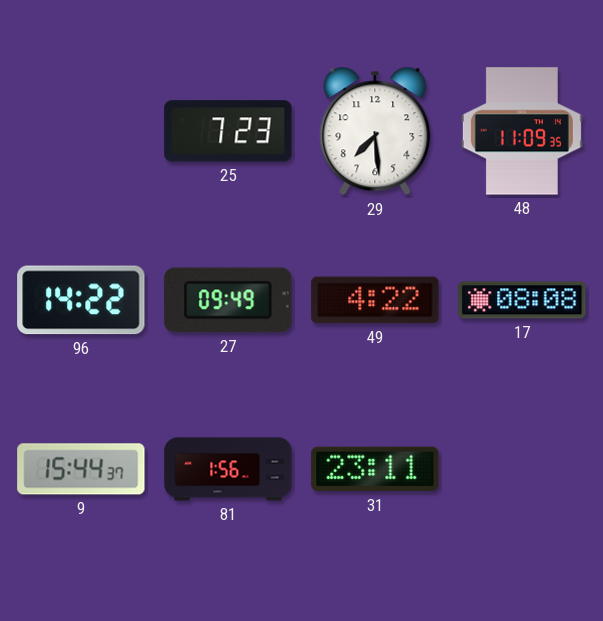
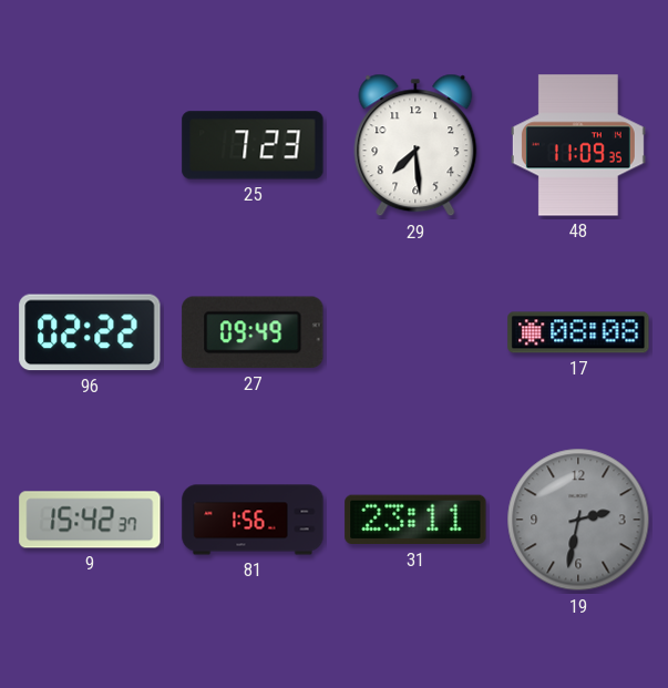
96: 14:22 -> 02:22 (90, 332)
49: 4:22 -> none (375, 300)
9: 15:44 -> 15:42 (90, 520)
19: none -> 2:32 (578, 520)
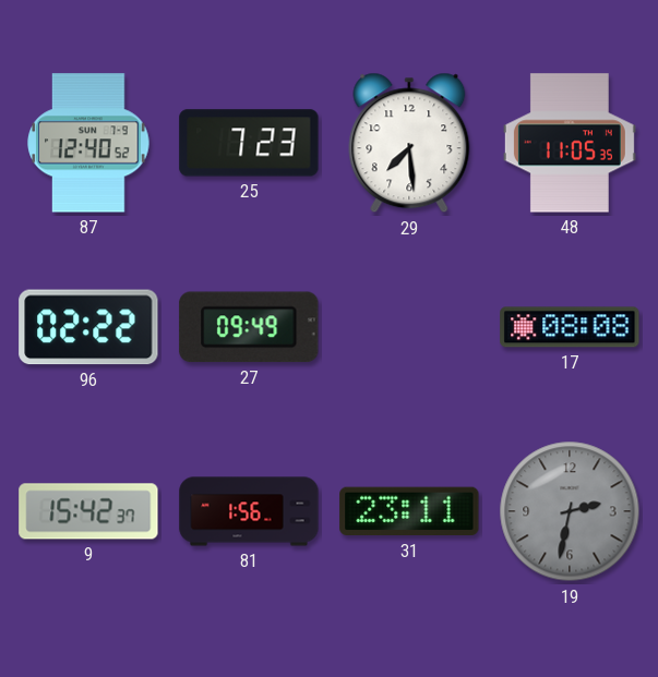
87: none -> 12:40 (88, 143)
48: 11:09 -> 11:05 (570, 143)
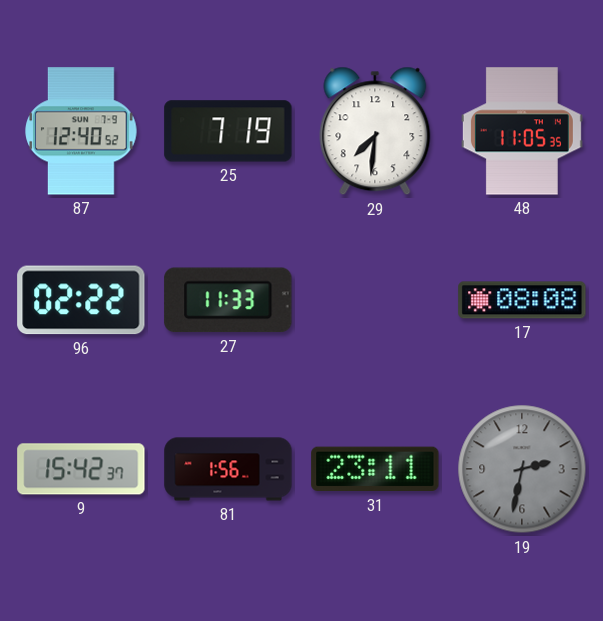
25: 7:23 -> 7:19 (228, 131)
29: 7:29 -> 7:31 (375, 131)
27: 09:49 -> 11:33 (228, 300)
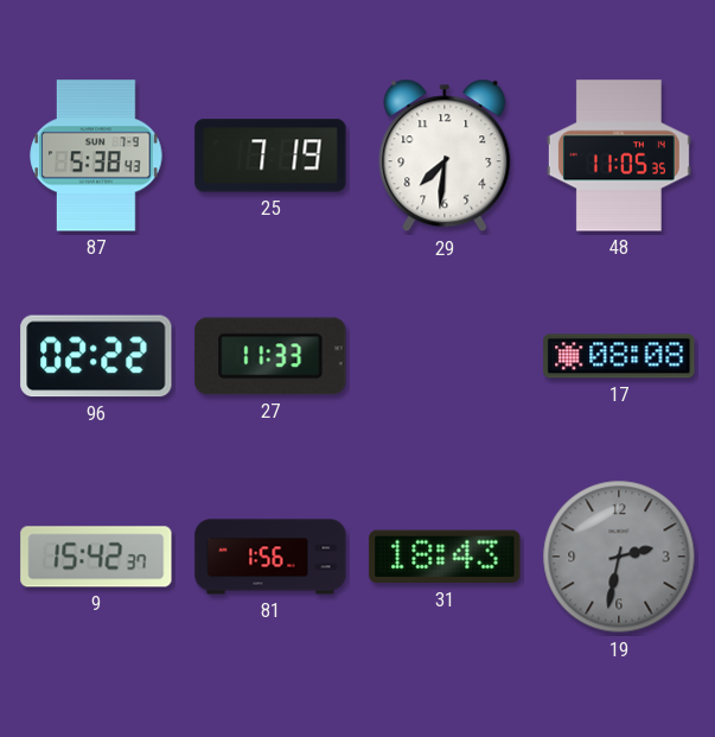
87: 12:40 -> 5:38 (96, 155)
31: 23:11 -> 18:43 (445, 557)
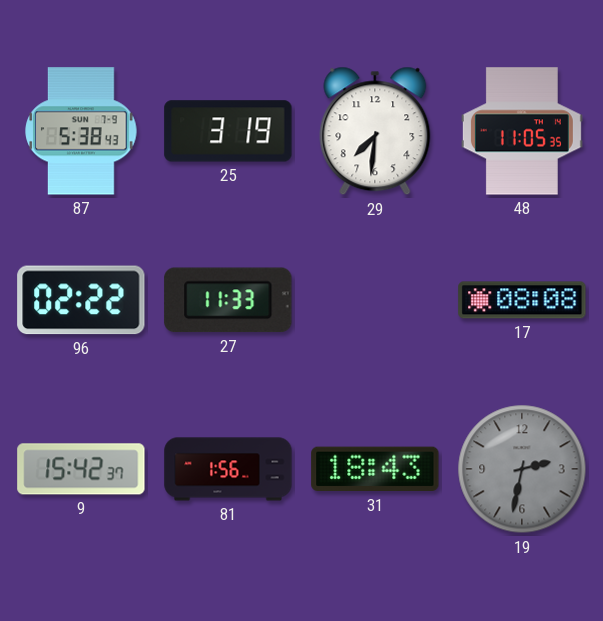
25: 7:19 -> 3:19 (228, 131)
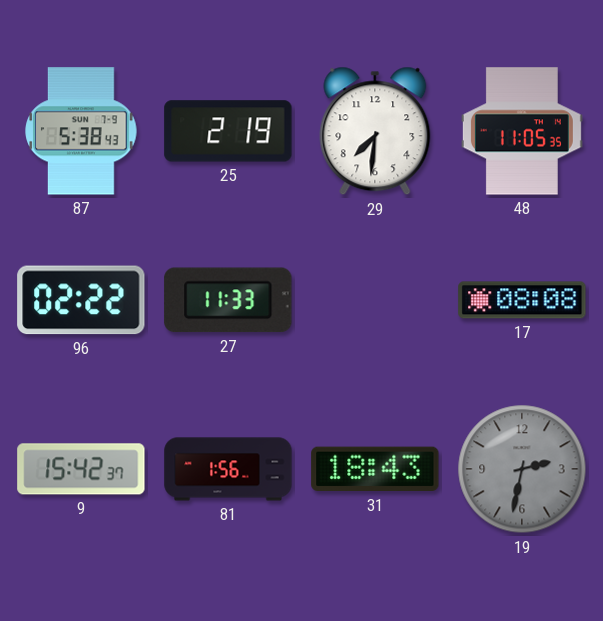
25: 3:19 -> 2:19 (228, 131)
